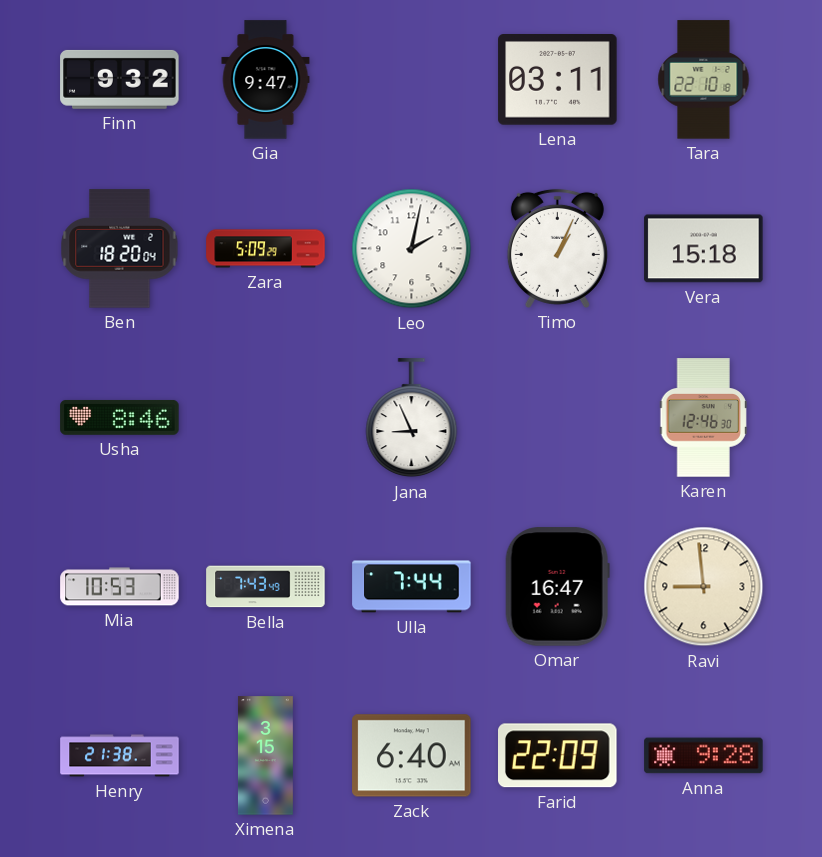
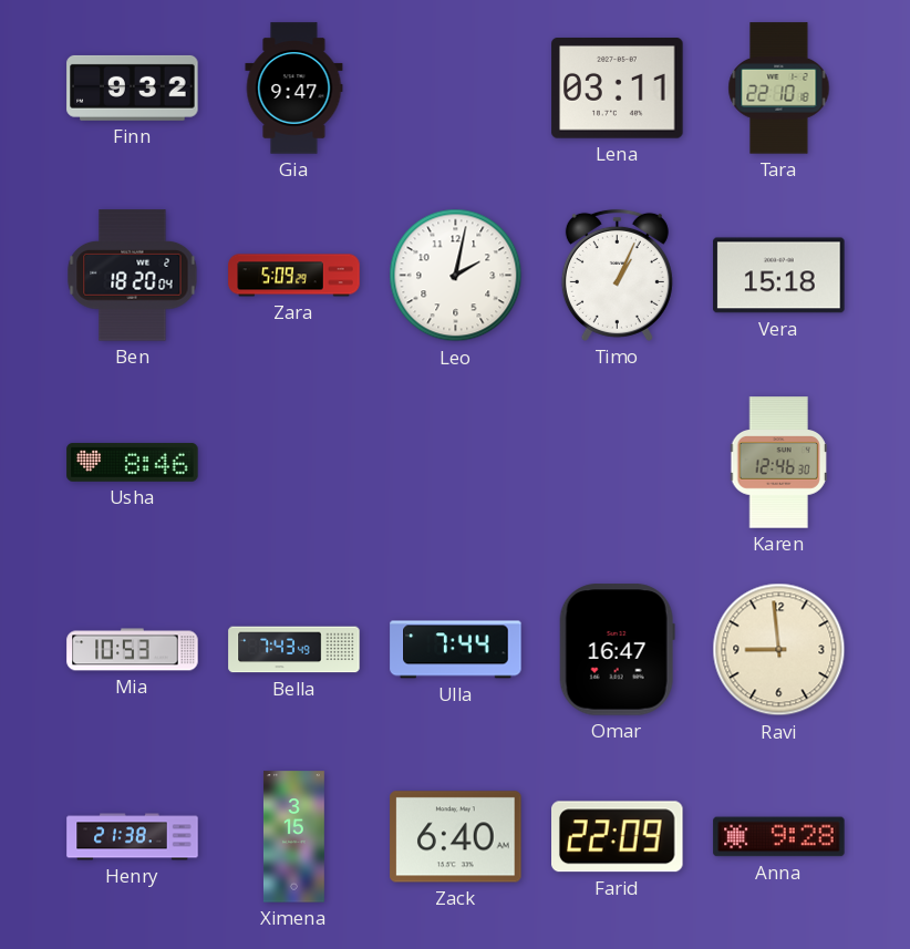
Jana: 8:56 -> none (412, 418)
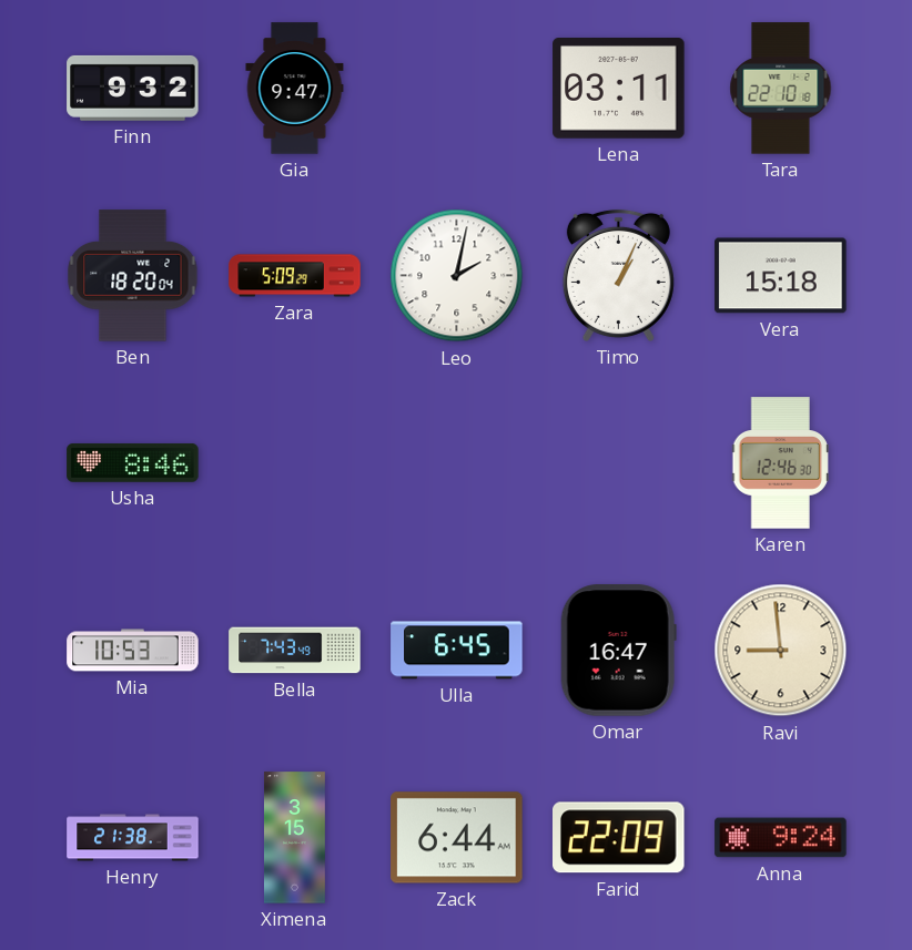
Ulla: 7:44 -> 6:45 (457, 651)
Zack: 6:40 -> 6:44 (457, 838)
Anna: 9:28 -> 9:24 (781, 838)
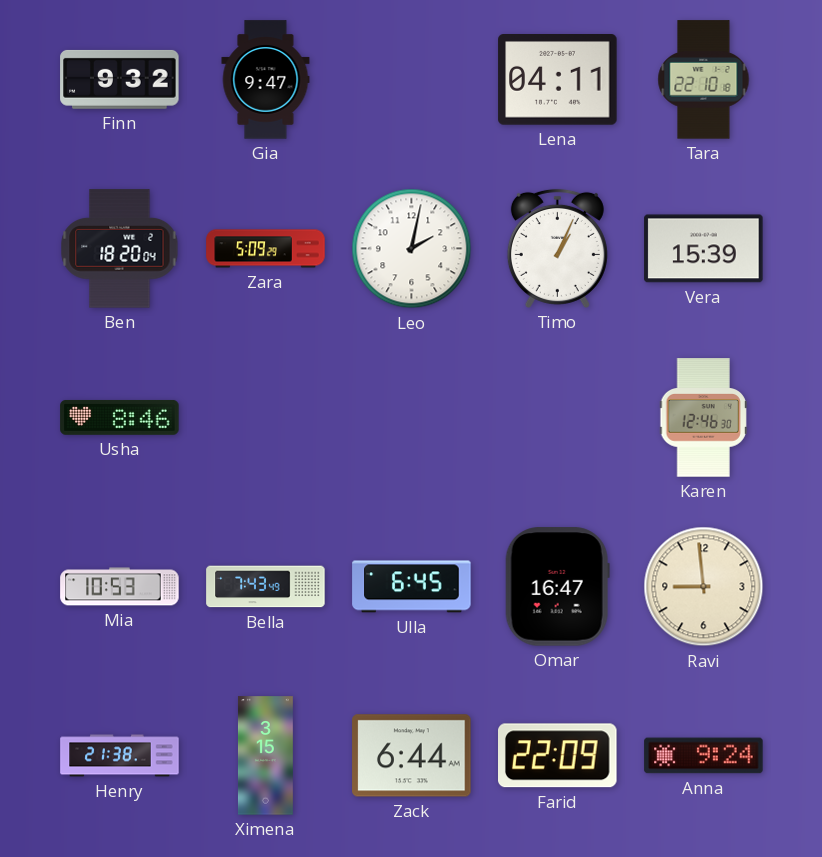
Lena: 03:11 -> 04:11 (558, 80)
Vera: 15:18 -> 15:39 (704, 249)
